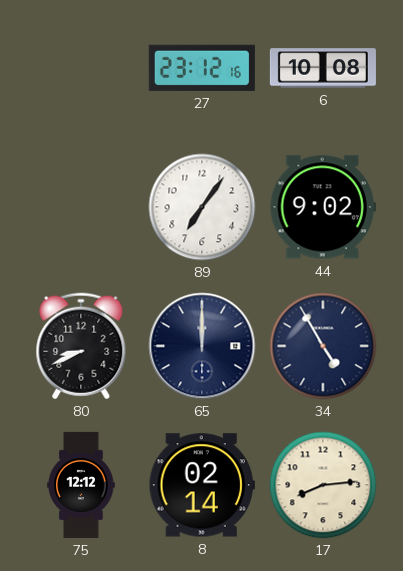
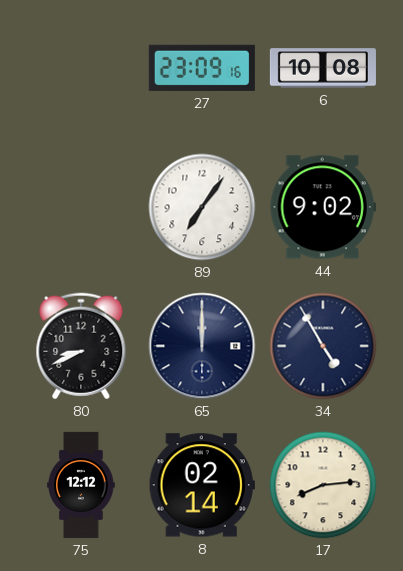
27: 23:12 -> 23:09 (202, 68)
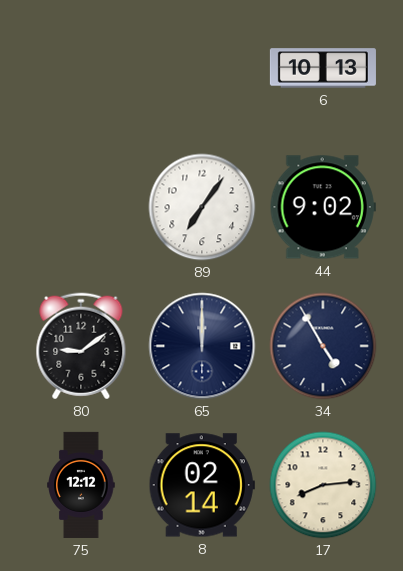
27: 23:09 -> none (202, 68)
6: 10:08 -> 10:13 (323, 68)
80: 8:41 -> 9:09 (81, 346)
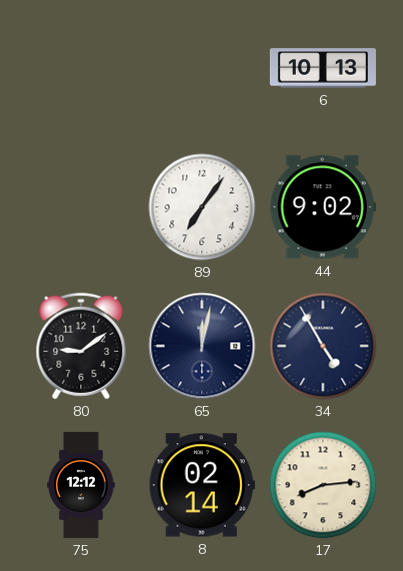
65: 12:00 -> 12:02 (202, 346)
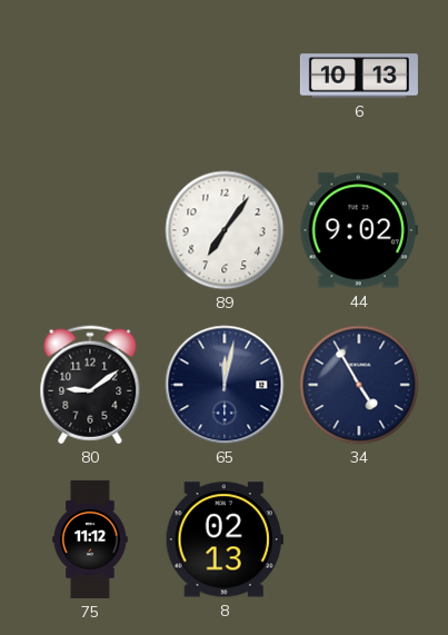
75: 12:12 -> 11:12 (90, 539)
8: 02:14 -> 02:13 (225, 539)
17: 8:14 -> none (323, 485)
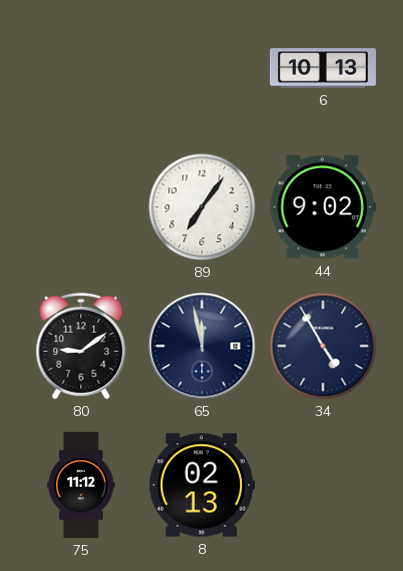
65: 12:02 -> 11:58 (202, 346)
